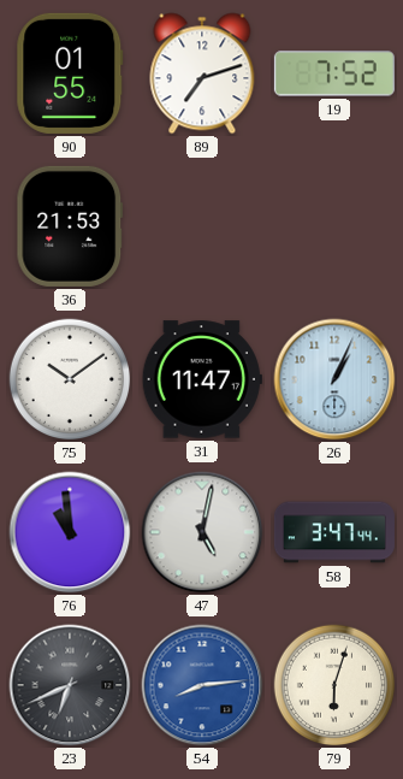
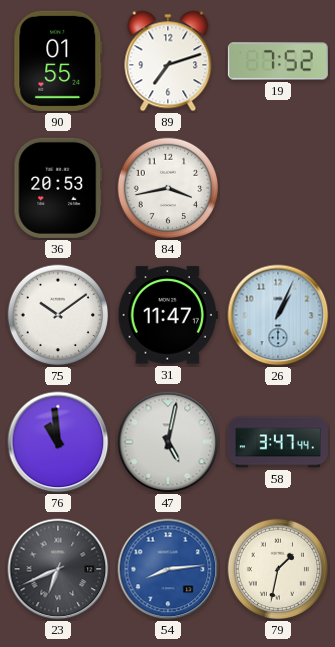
36: 21:53 -> 20:53 (58, 188)
84: none -> 3:43 (168, 188)
79: 6:03 -> 1:32 (278, 569)
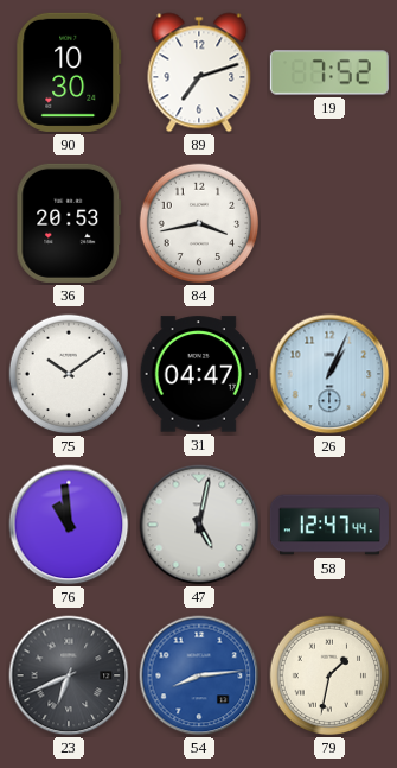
90: 01:55 -> 10:30 (69, 72)
31: 11:47 -> 04:47 (199, 374)
58: 3:47 -> 12:47 (329, 525)
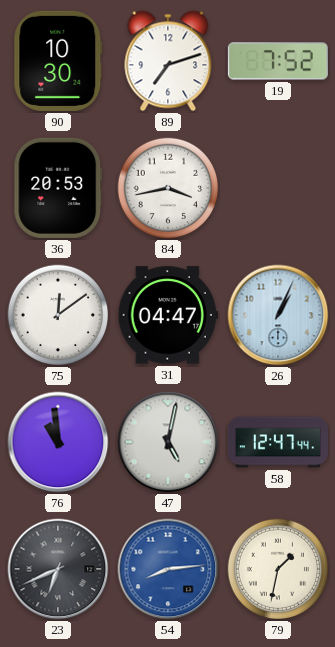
75: 10:09 -> 12:09 (58, 315)
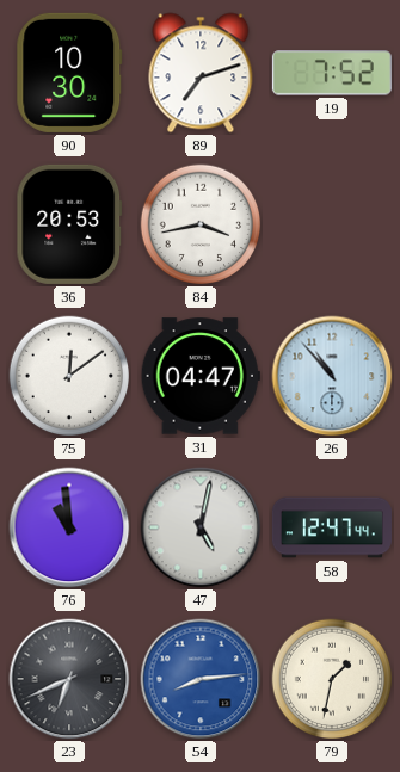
26: 1:04 -> 10:53 (332, 376)
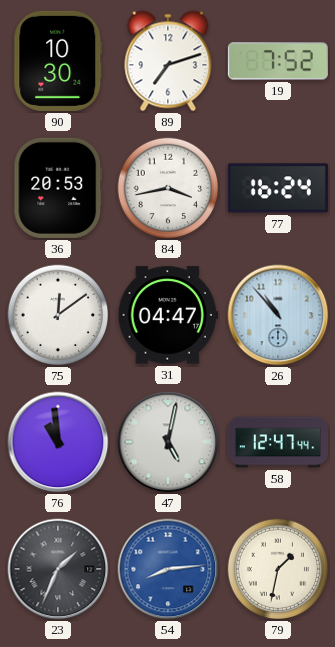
77: none -> 16:24 (278, 188)
23: 6:41 -> 1:34 (58, 569)
